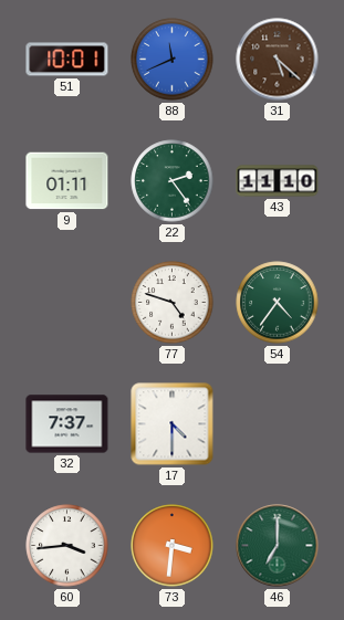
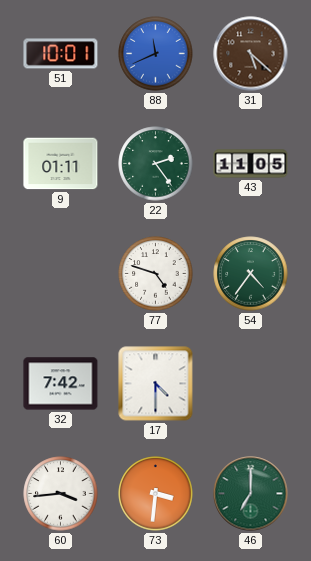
43: 11:10 -> 11:05 (251, 164)
32: 7:37 -> 7:42 (61, 384)
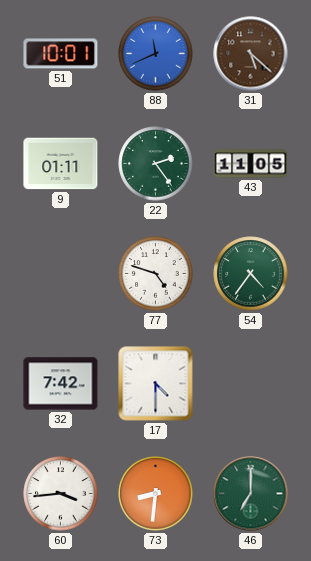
73: 3:31 -> 8:31 (156, 494)
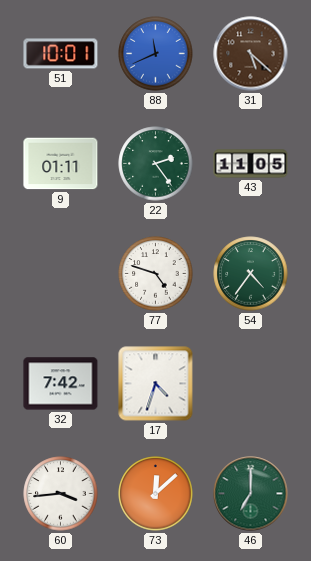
17: 4:30 -> 4:33 (156, 384)
73: 8:31 -> 12:08 (156, 494)
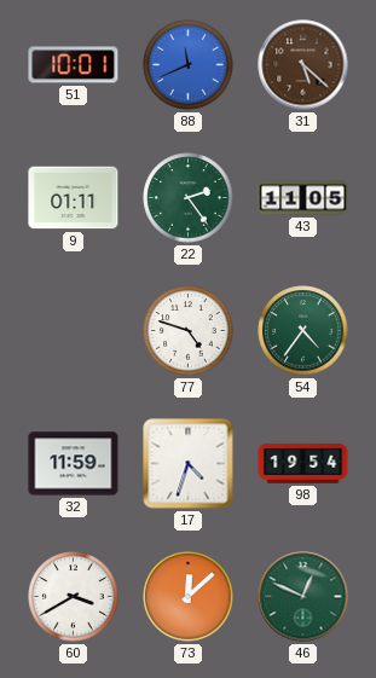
32: 7:42 -> 11:59 (74, 464)
98: none -> 19:54 (303, 463)
60: 3:44 -> 3:40 (74, 597)
46: 7:00 -> 12:49 (303, 597)
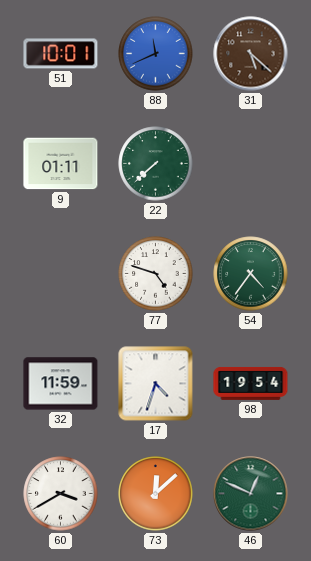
22: 2:24 -> 7:38 (156, 164)
43: 11:05 -> none (303, 198)
